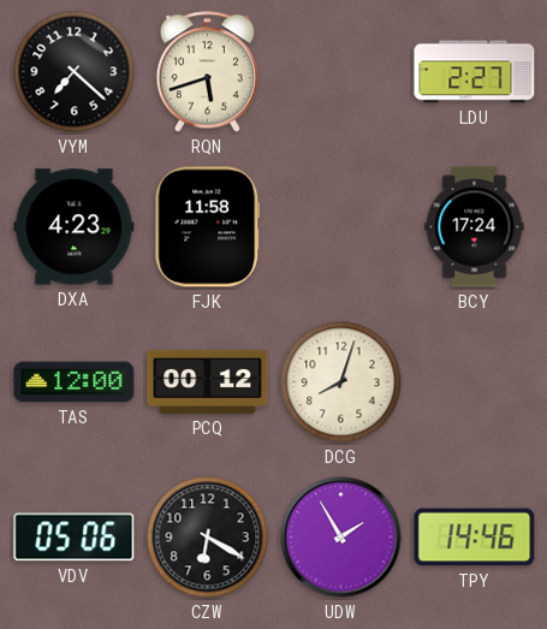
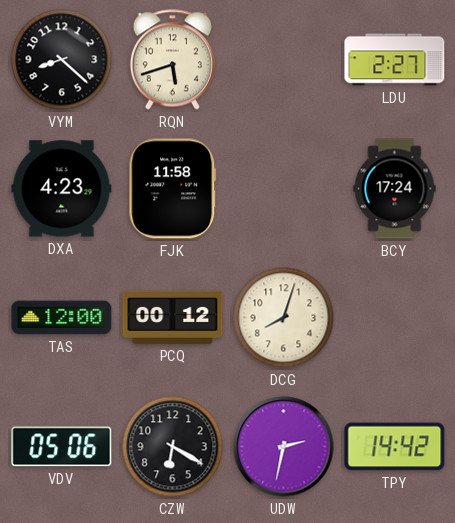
VYM: 7:22 -> 8:22 (62, 60)
UDW: 1:55 -> 2:32 (284, 447)
TPY: 14:46 -> 14:42 (395, 447)
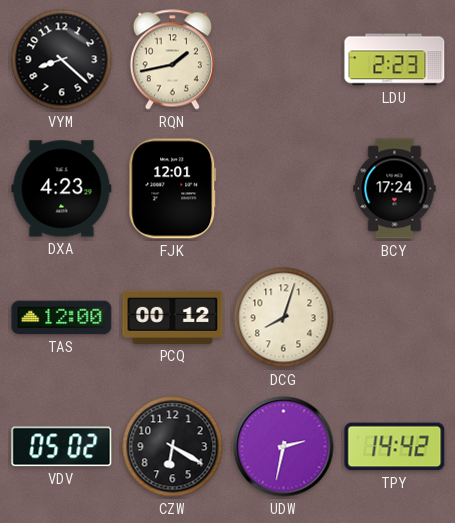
RQN: 5:42 -> 1:43 (172, 60)
LDU: 2:27 -> 2:23 (395, 60)
FJK: 11:58 -> 12:01 (173, 189)
VDV: 05:06 -> 05:02 (62, 447)
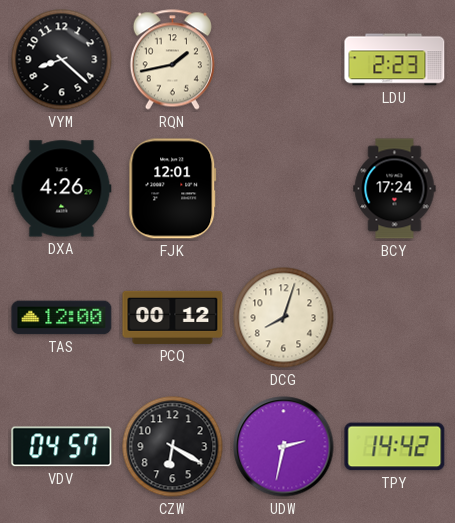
DXA: 4:23 -> 4:26 (62, 189)
VDV: 05:02 -> 04:57 (62, 447)
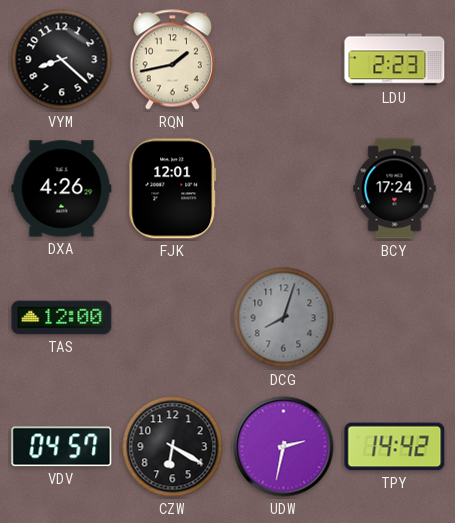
PCQ: 00:12 -> none (173, 317)
DCG dial: cream -> grey (284, 318)
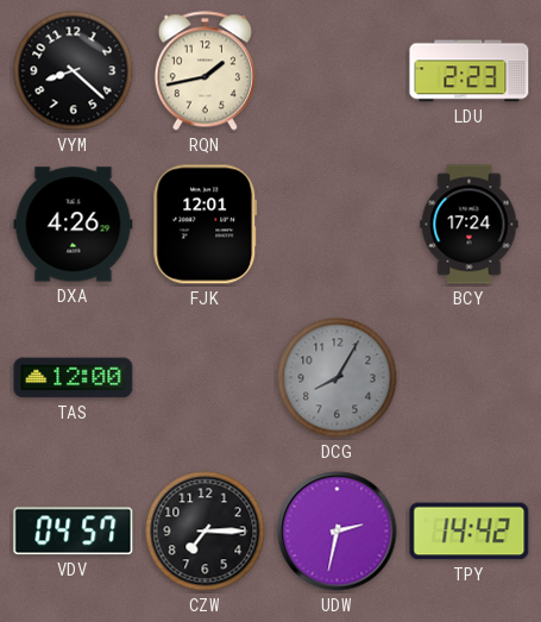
DCG: 8:03 -> 8:05 (338, 378)
CZW: 6:20 -> 7:15 (206, 532)
